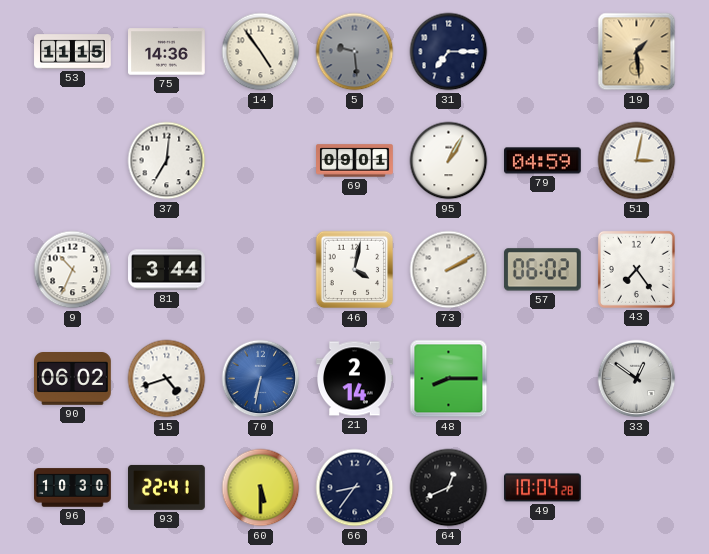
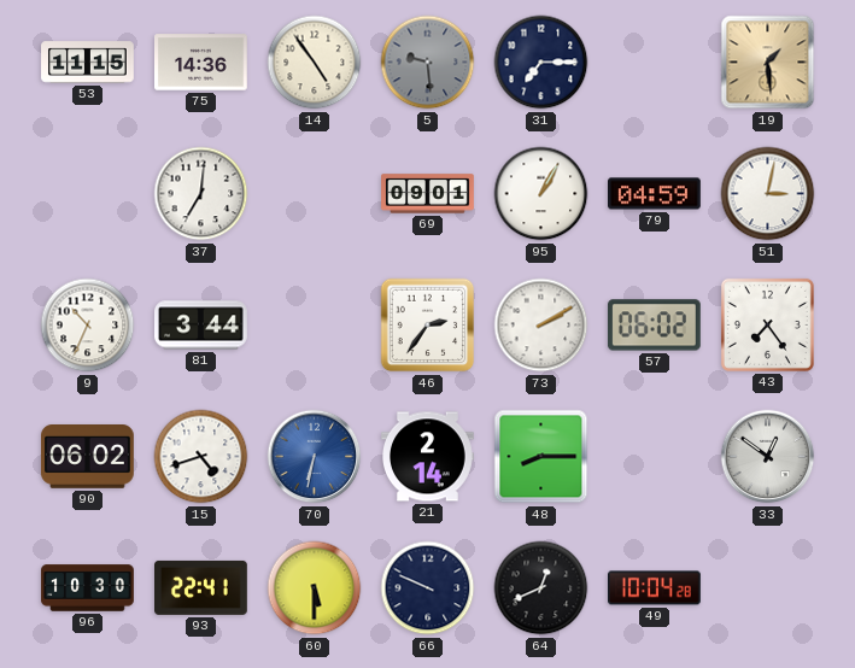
46: 4:02 -> 2:36 (428, 326)
66: 8:36 -> 9:49 (428, 588)
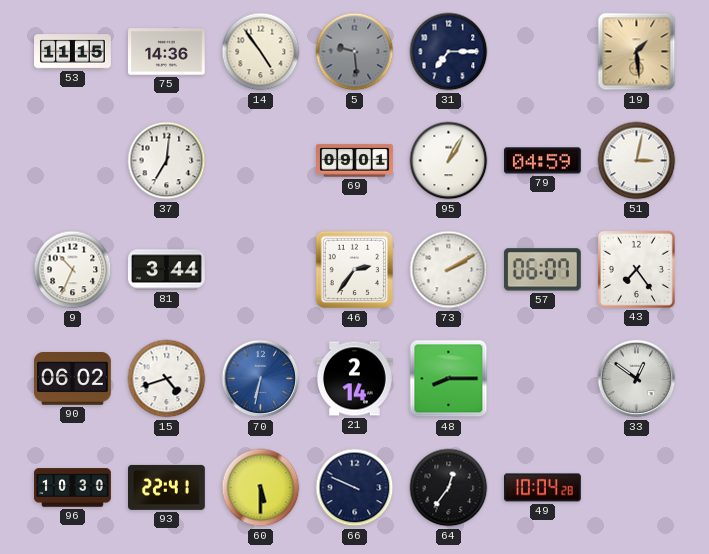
57: 06:02 -> 06:07 (542, 270)
64: 12:41 -> 12:36 (449, 488)
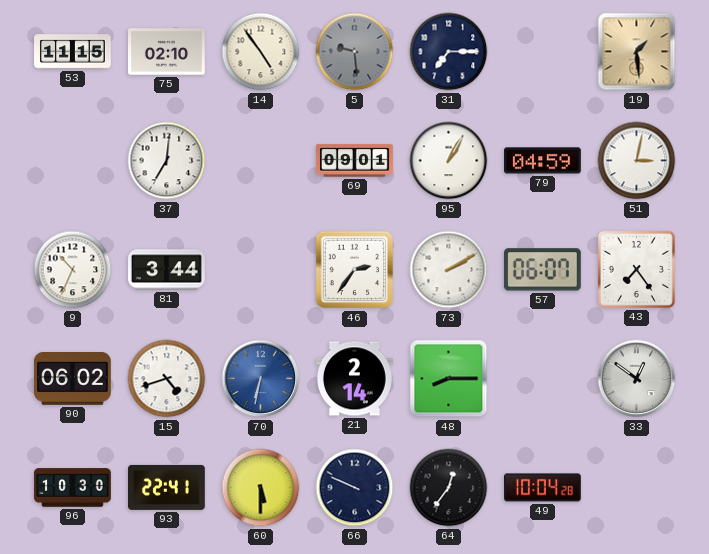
75: 14:36 -> 02:10 (167, 52)
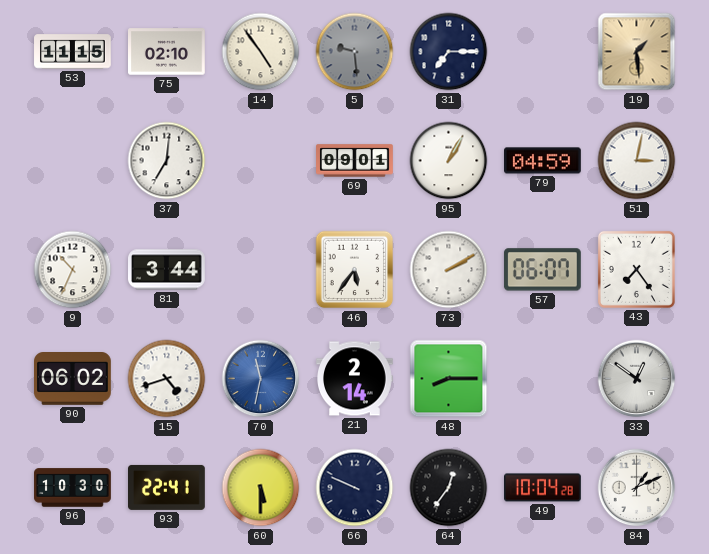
46: 2:36 -> 5:36 (355, 270)
70: 6:32 -> 11:32 (261, 379)
84: none -> 1:11 (637, 488)
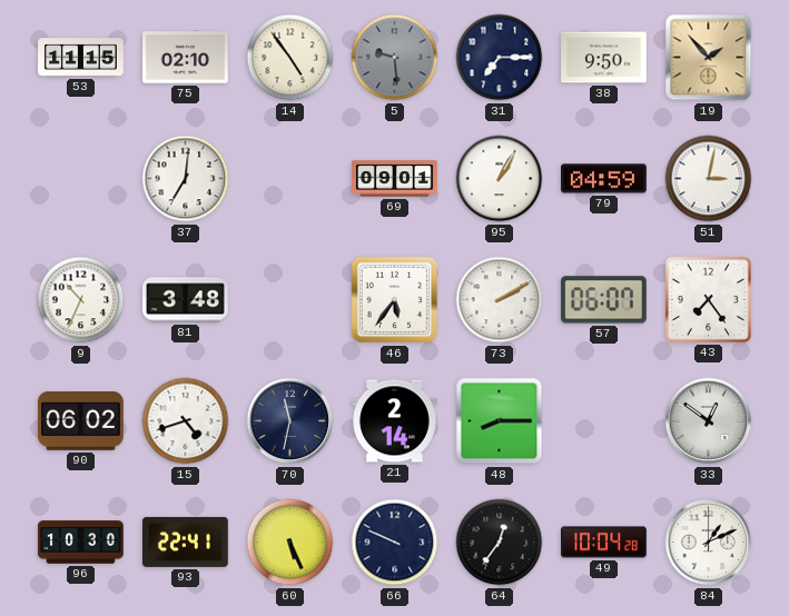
38: none -> 9:50 (604, 58)
19: 1:29 -> 1:53 (709, 58)
81: 3:44 -> 3:48 (186, 300)
70 dial: blue -> navy (290, 421)
60: 5:30 -> 5:26 (290, 543)
